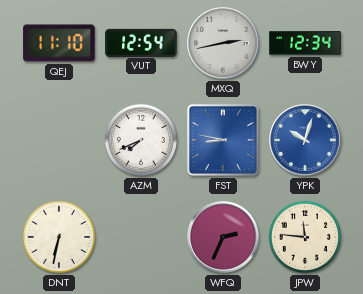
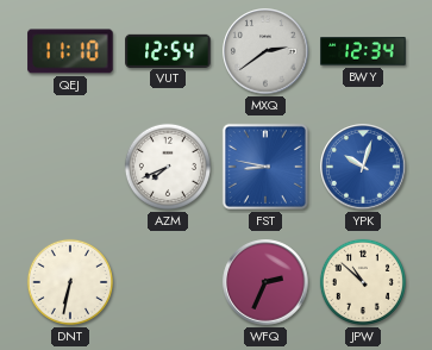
MXQ: 2:43 -> 2:39 (265, 51)
JPW: 11:46 -> 10:52 (363, 282)
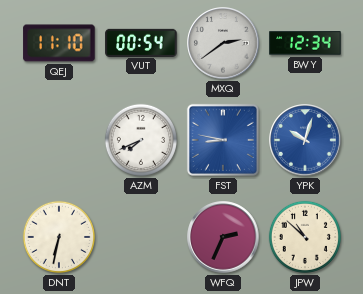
VUT: 12:54 -> 00:54 (141, 42)
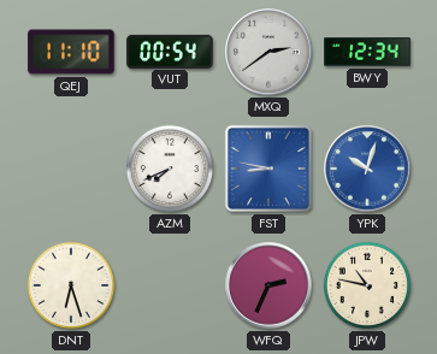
DNT: 6:32 -> 6:27 (71, 285)
JPW: 10:52 -> 10:47 (367, 285)
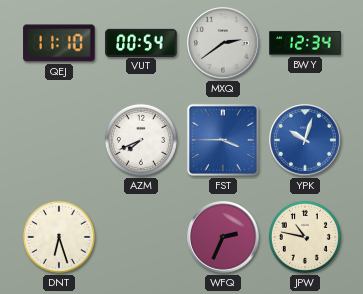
FST: 8:47 -> 3:45 (223, 140)
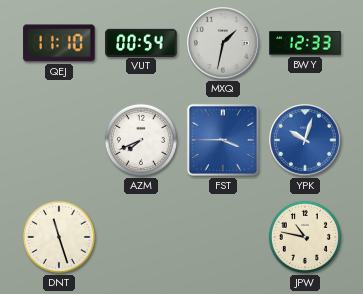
MXQ: 2:39 -> 1:32 (223, 43)
BWY: 12:34 -> 12:33 (305, 43)
DNT: 6:27 -> 11:27 (59, 237)
WFQ: 2:34 -> none (223, 237)
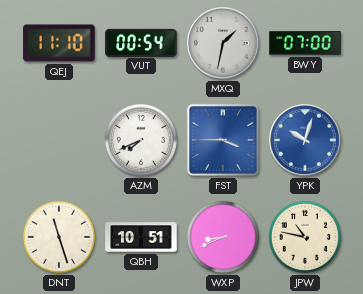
BWY: 12:33 -> 07:00 (305, 43)
QBH: none -> 10:51 (141, 237)
WXP: none -> 8:41 (223, 237)
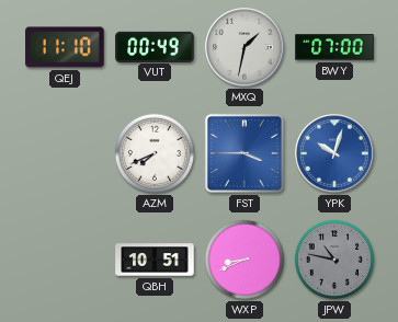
VUT: 00:54 -> 00:49 (155, 46)
DNT: 11:27 -> none (59, 237)
JPW dial: cream -> grey (334, 260)
